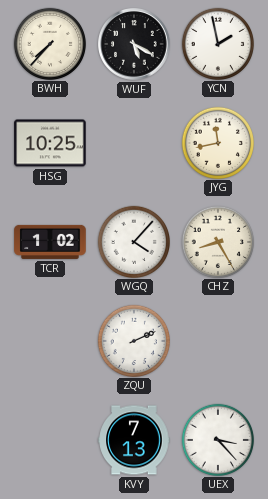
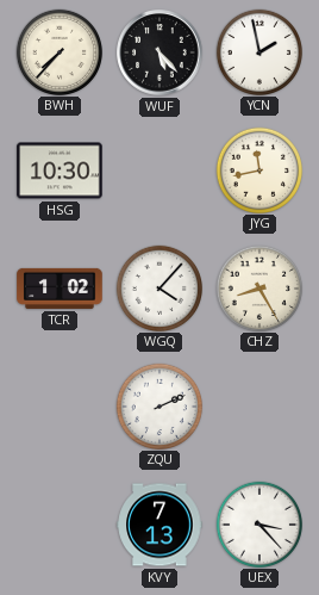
WUF: 5:20 -> 5:23 (159, 52)
HSG: 10:25 -> 10:30 (60, 171)
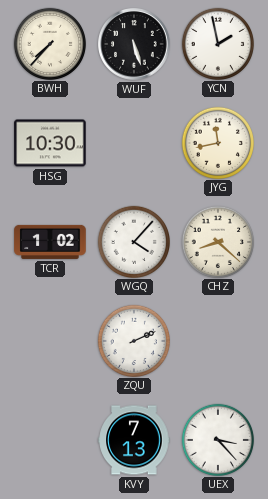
WUF: 5:23 -> 5:27 (134, 44)
CHZ: 8:25 -> 8:22 (217, 241)
